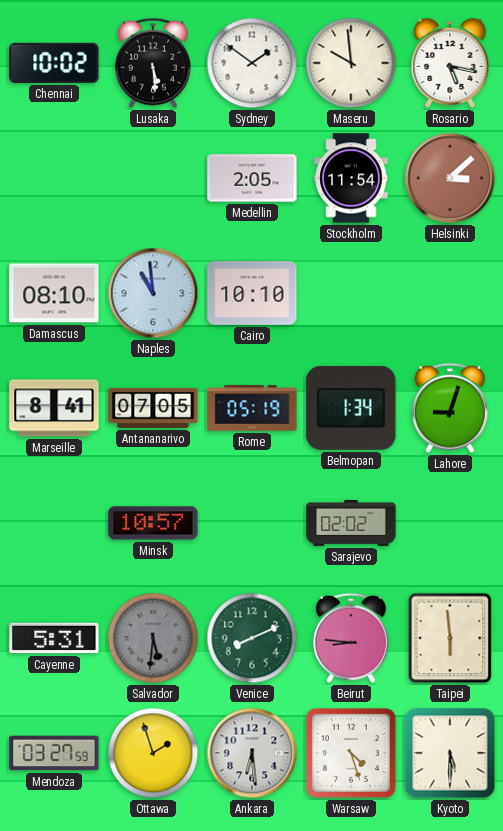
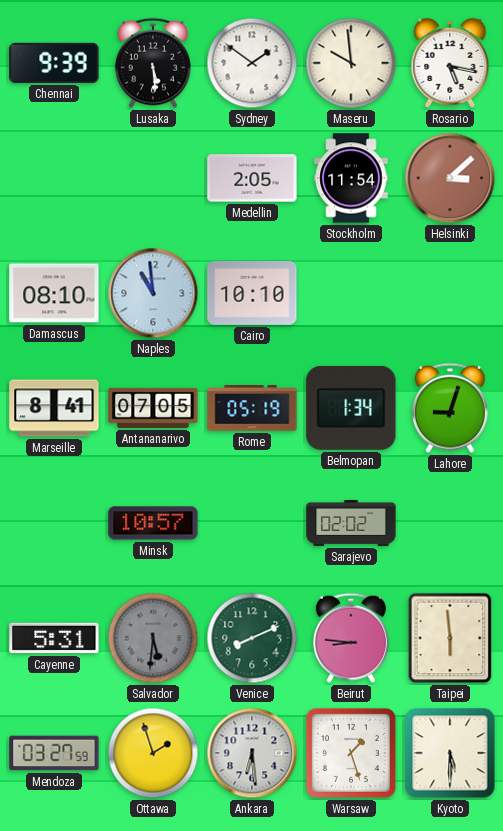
Chennai: 10:02 -> 9:39 (54, 63)
Warsaw: 4:27 -> 1:27 (351, 753)
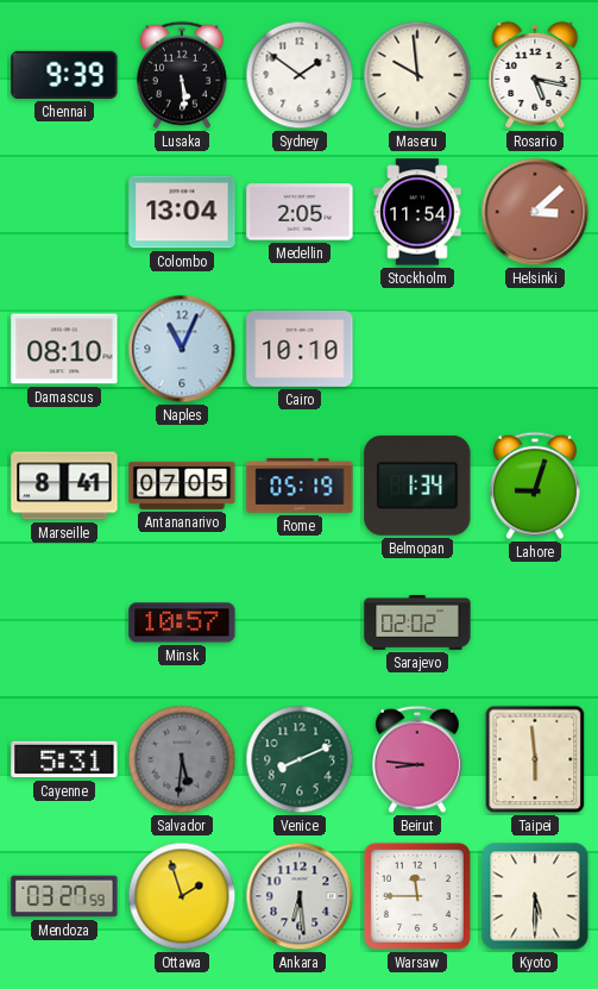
Colombo: none -> 13:04 (182, 212)
Naples: 10:59 -> 11:04 (182, 349)
Warsaw: 1:27 -> 11:45 (417, 896)
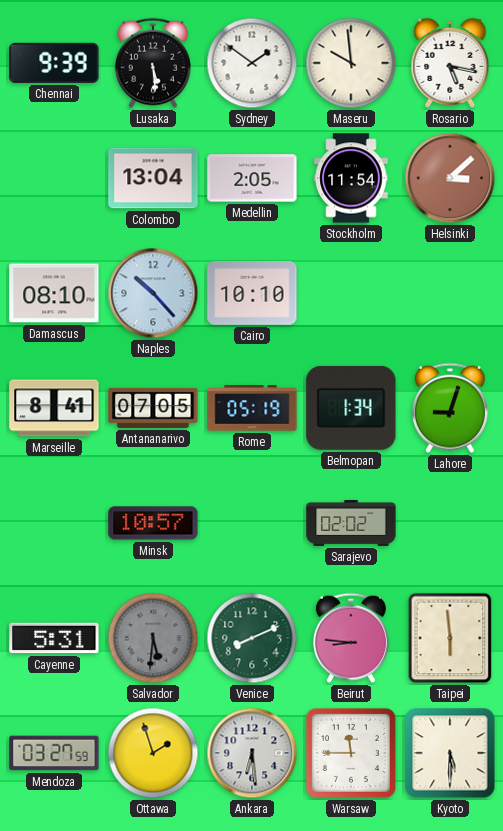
Naples: 11:04 -> 10:23 (153, 293)
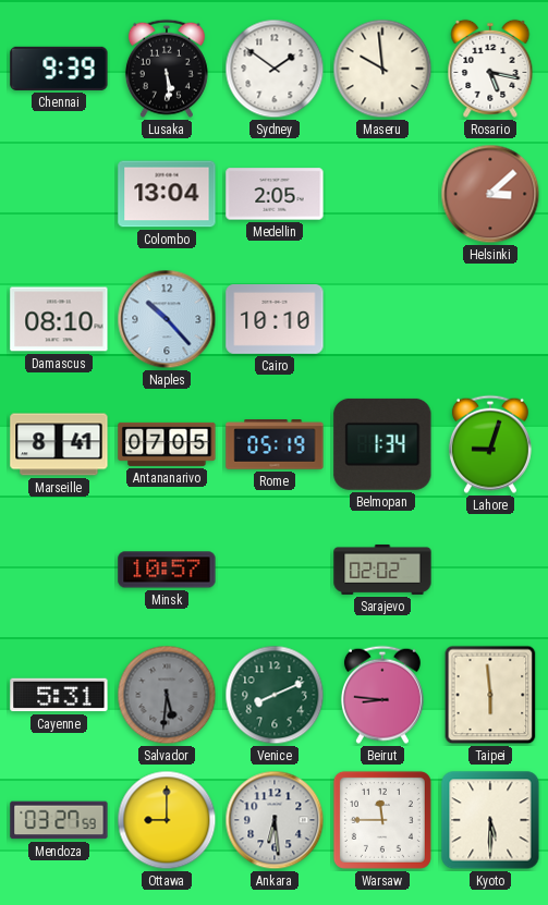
Stockholm: 11:54 -> none (351, 178)
Ottawa: 1:57 -> 9:00 (167, 820)
